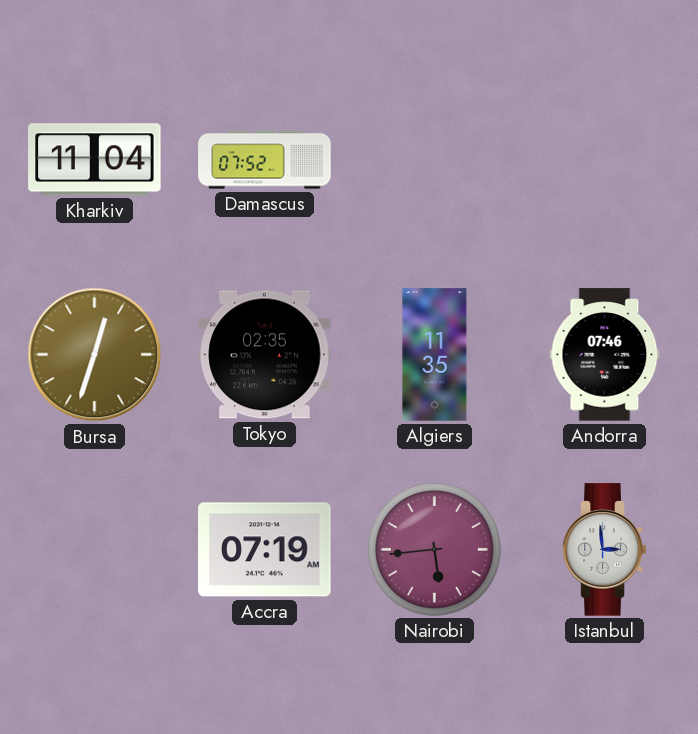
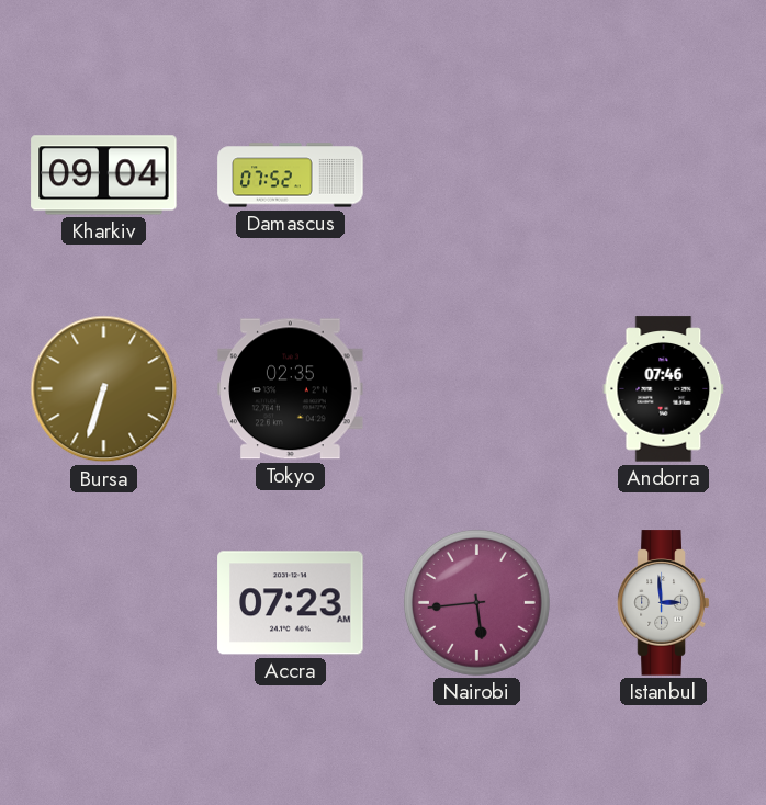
Kharkiv: 11:04 -> 09:04 (104, 175)
Bursa: 12:33 -> 6:33 (104, 389)
Algiers: 11:35 -> none (435, 355)
Accra: 07:19 -> 07:23 (291, 603)
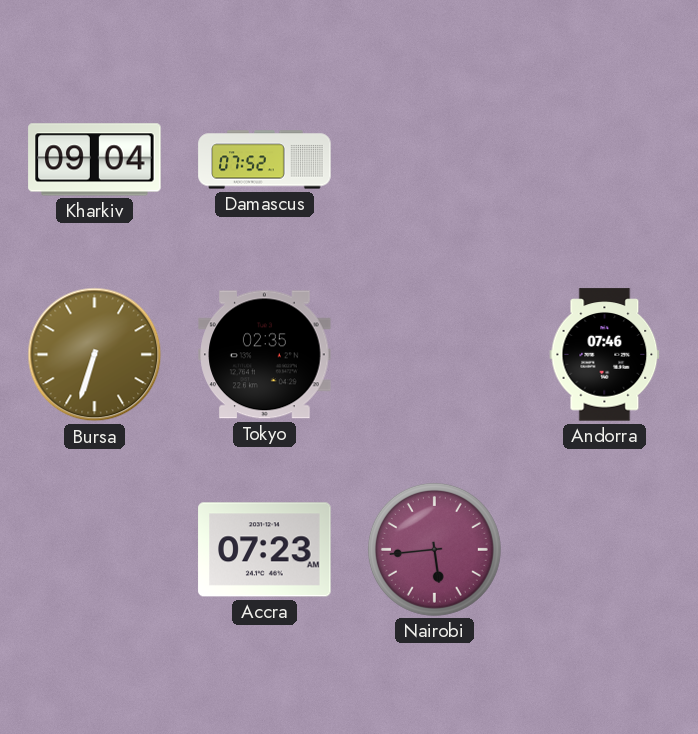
Istanbul: 2:59 -> none (664, 603)
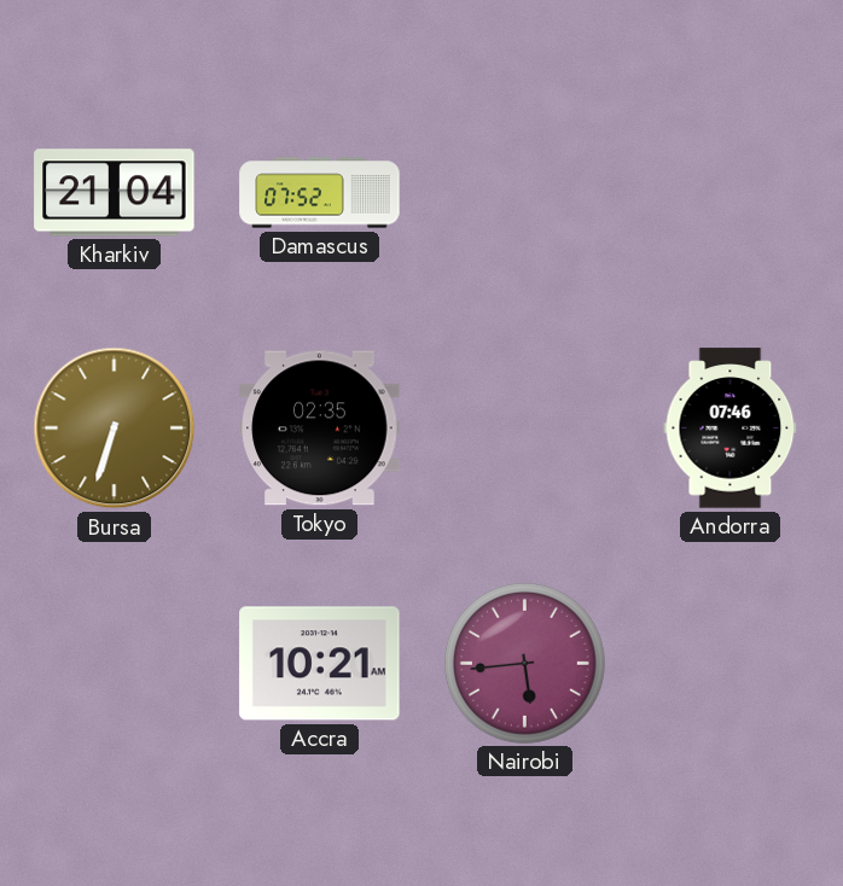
Kharkiv: 09:04 -> 21:04 (115, 193)
Accra: 07:23 -> 10:21 (320, 664)
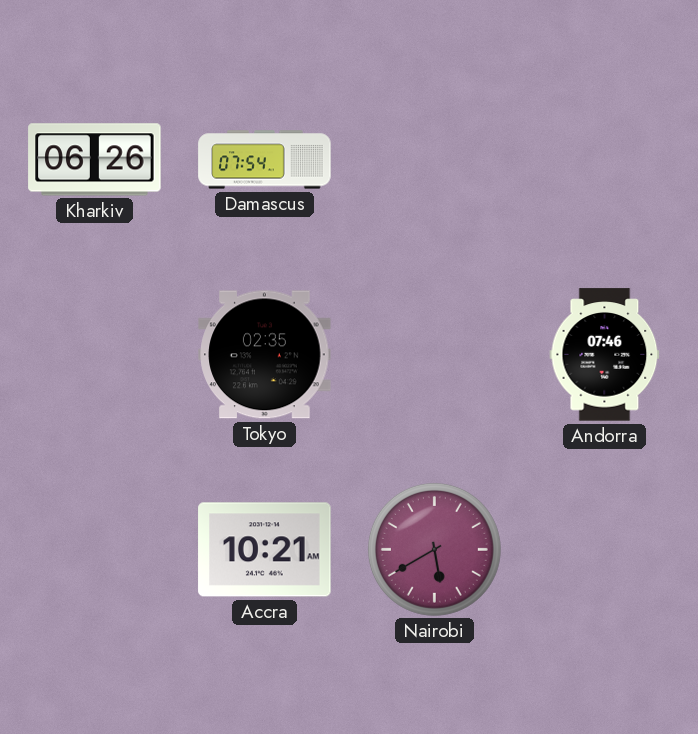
Kharkiv: 21:04 -> 06:26 (95, 160)
Damascus: 07:52 -> 07:54 (265, 160)
Bursa: 6:33 -> none (115, 429)
Nairobi: 5:44 -> 5:40 (434, 549)
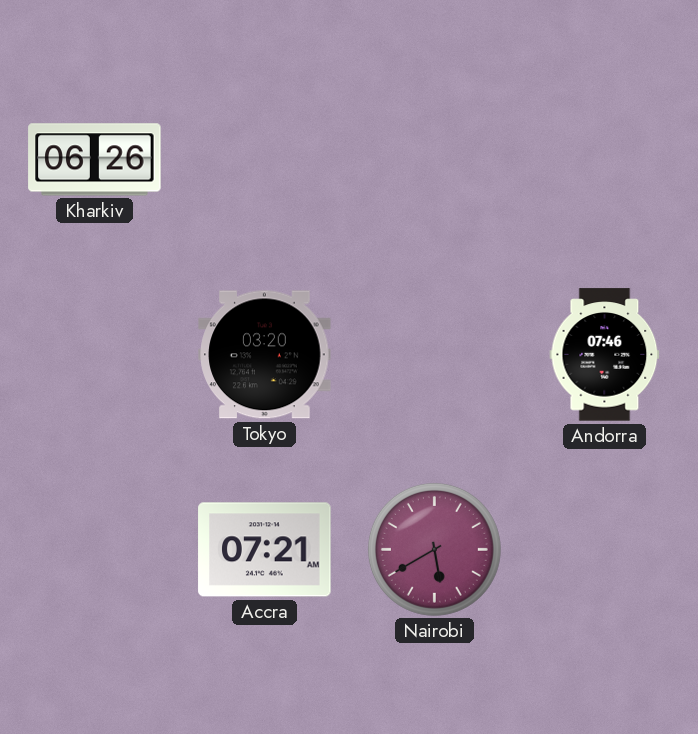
Damascus: 07:54 -> none (265, 160)
Tokyo: 02:35 -> 03:20 (265, 355)
Accra: 10:21 -> 07:21 (265, 550)
